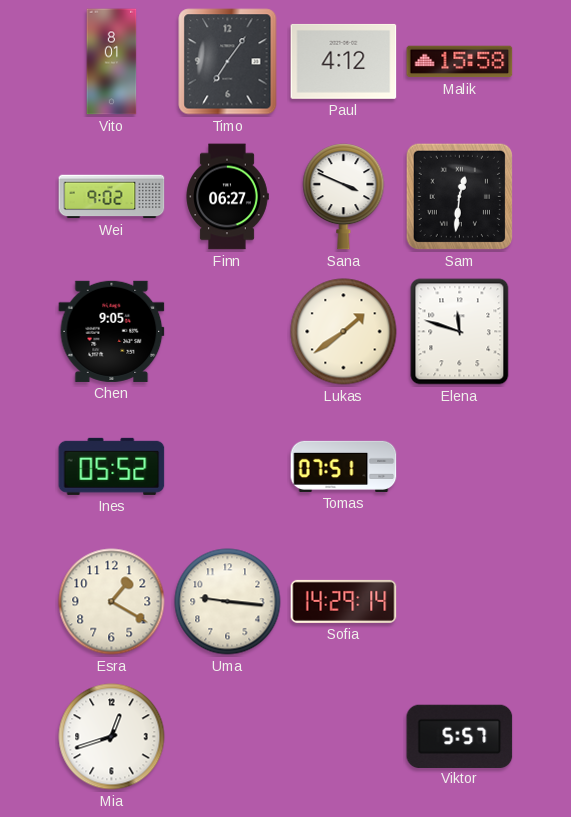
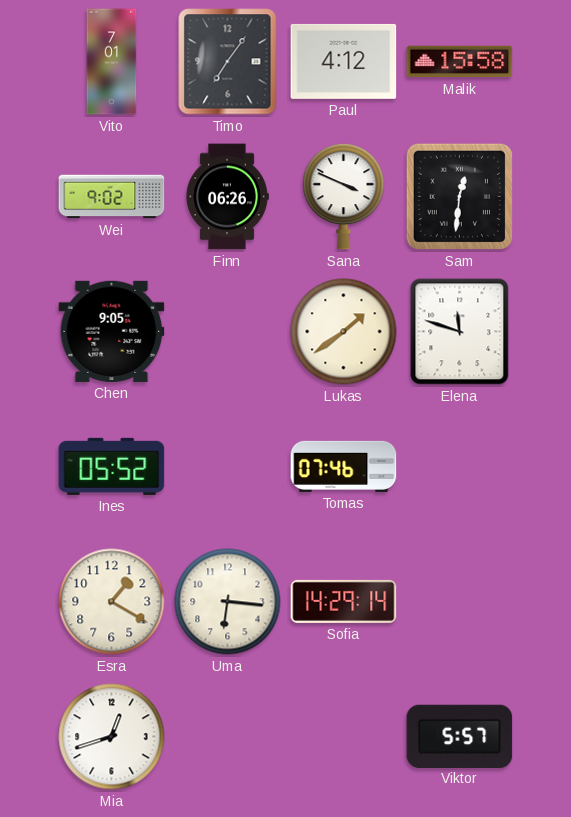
Vito: 8:01 -> 7:01 (112, 62)
Finn: 06:27 -> 06:26 (227, 197)
Tomas: 07:51 -> 07:46 (344, 466)
Uma: 9:16 -> 6:16 (228, 602)
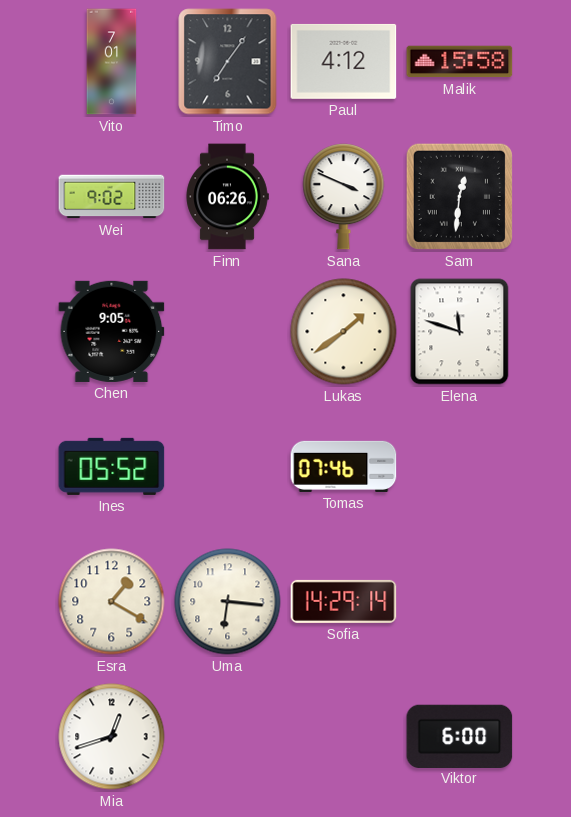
Viktor: 5:57 -> 6:00 (460, 736)
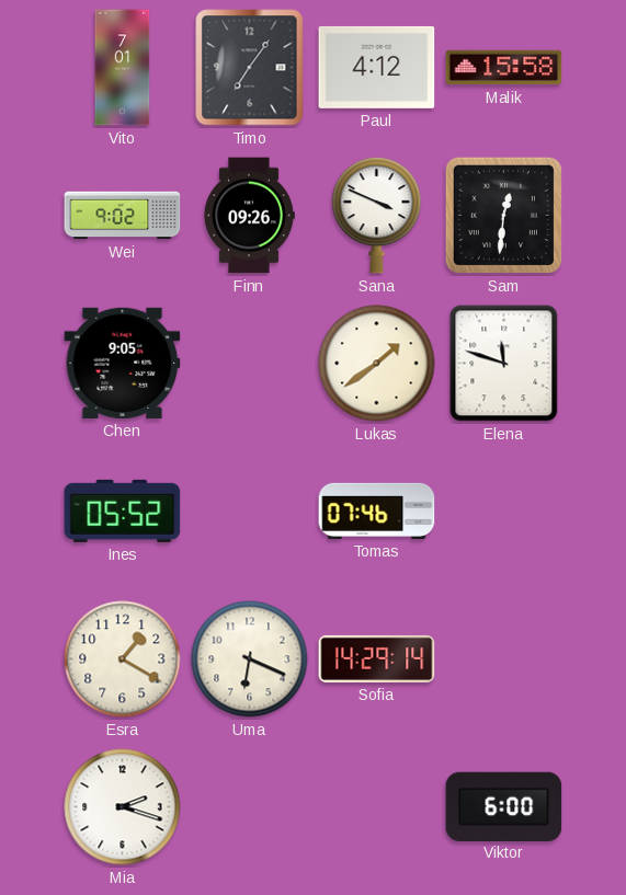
Finn: 06:26 -> 09:26 (249, 216)
Uma: 6:16 -> 6:19 (250, 659)
Mia: 12:42 -> 2:18 (123, 807)
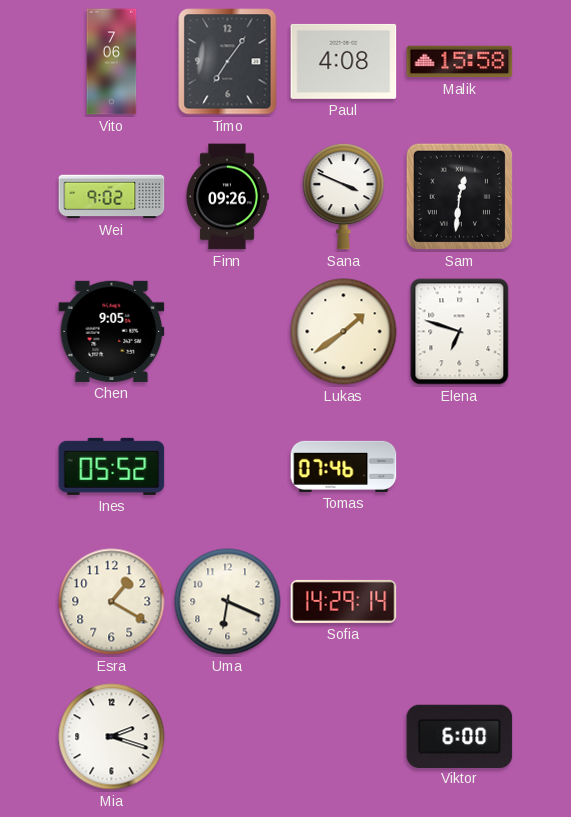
Vito: 7:01 -> 7:06 (112, 62)
Paul: 4:12 -> 4:08 (344, 61)
Elena: 11:48 -> 6:48 (460, 332)
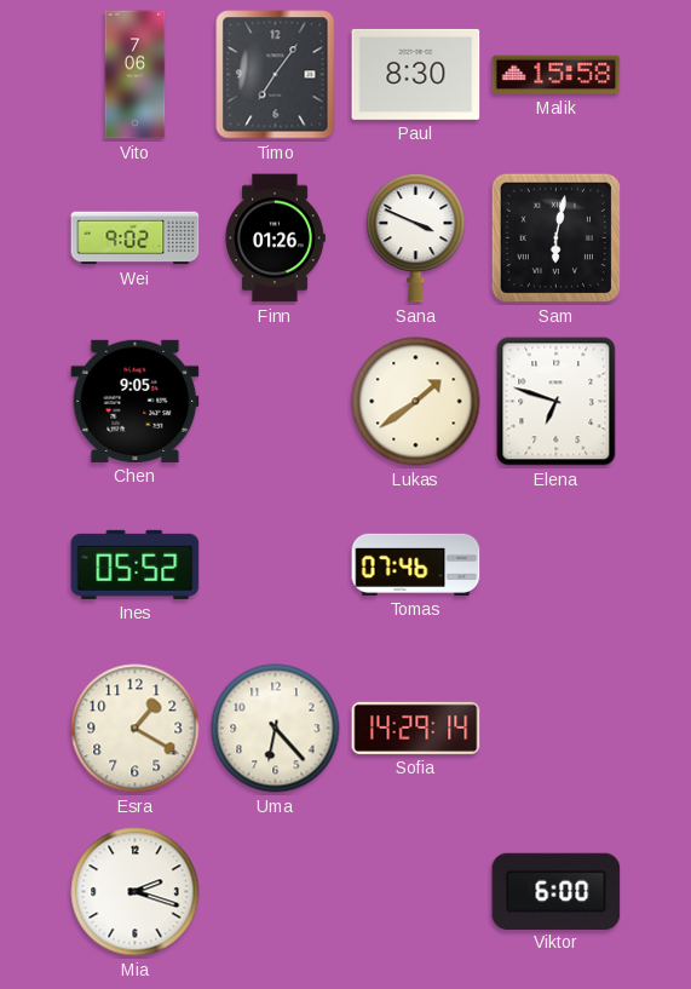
Paul: 4:08 -> 8:30 (416, 74)
Finn: 09:26 -> 01:26 (275, 238)
Sam: 12:31 -> 6:02 (555, 237)
Uma: 6:19 -> 6:23 (276, 729)
